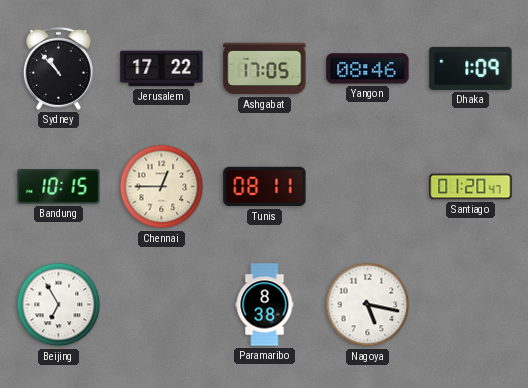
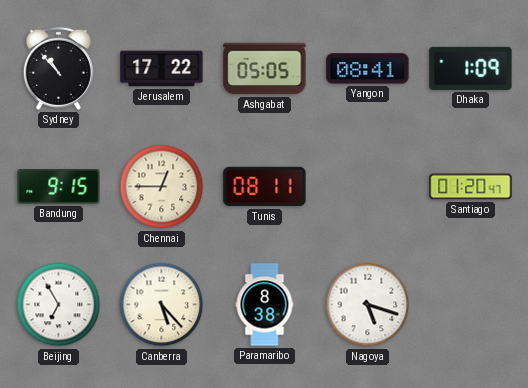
Ashgabat: 17:05 -> 05:05 (265, 69)
Yangon: 08:46 -> 08:41 (368, 69)
Bandung: 10:15 -> 9:15 (59, 187)
Canberra: none -> 5:23 (162, 305)
Nagoya: 5:17 -> 5:18 (368, 305)
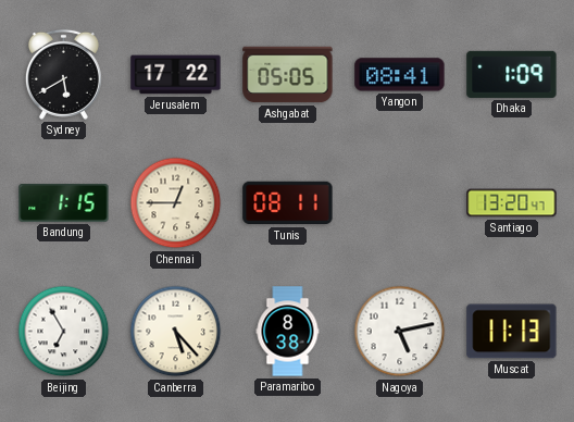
Sydney: 10:53 -> 5:40 (63, 74)
Bandung: 9:15 -> 1:15 (64, 203)
Santiago: 01:20 -> 13:20 (512, 203)
Nagoya: 5:18 -> 5:13 (400, 332)
Muscat: none -> 11:13 (512, 332)
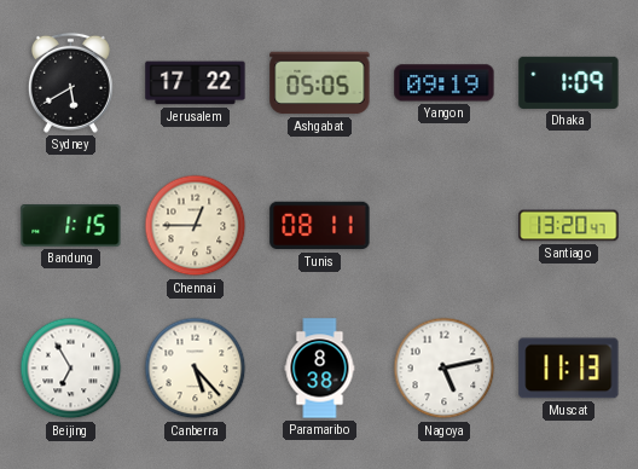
Yangon: 08:41 -> 09:19 (445, 83)
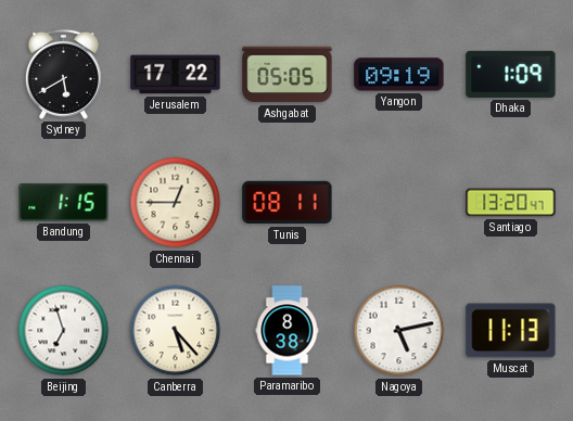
Beijing: 6:55 -> 6:57 (64, 331)
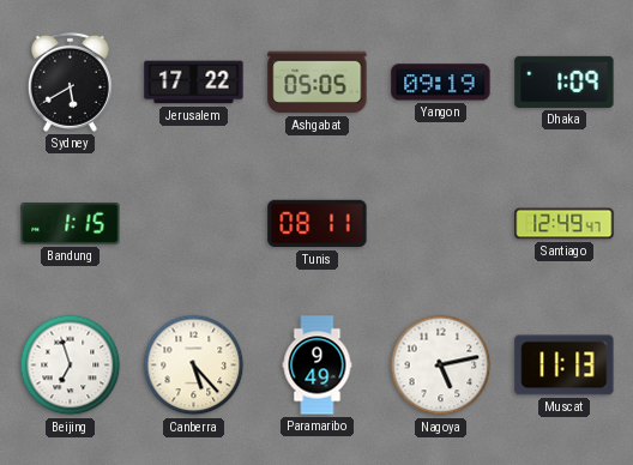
Chennai: 12:45 -> none (176, 203)
Santiago: 13:20 -> 12:49 (565, 224)
Paramaribo: 8:38 -> 9:49 (318, 366)
